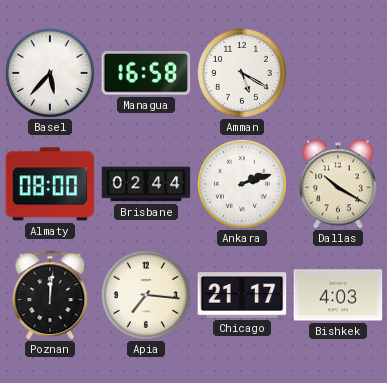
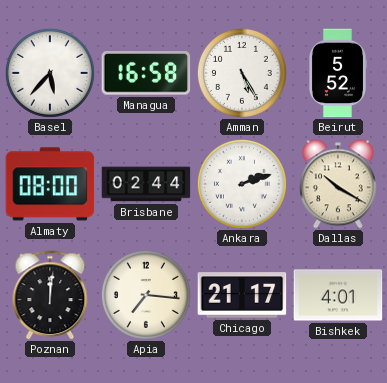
Amman: 5:20 -> 5:25 (242, 73)
Beirut: none -> 5:52 (337, 73)
Bishkek: 4:03 -> 4:01 (338, 295)
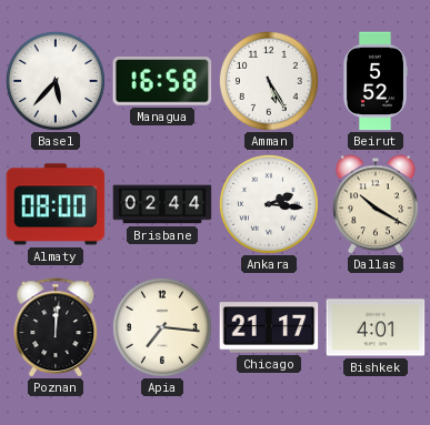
Ankara: 2:12 -> 2:16 (269, 204)
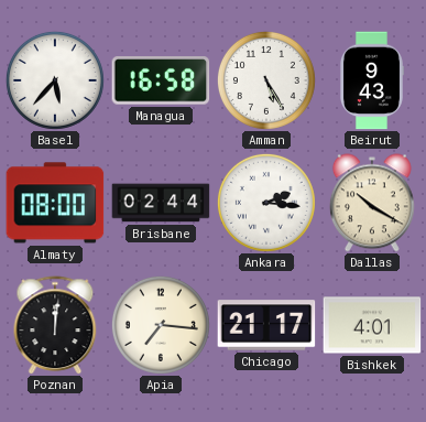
Beirut: 5:52 -> 9:43 (371, 80)
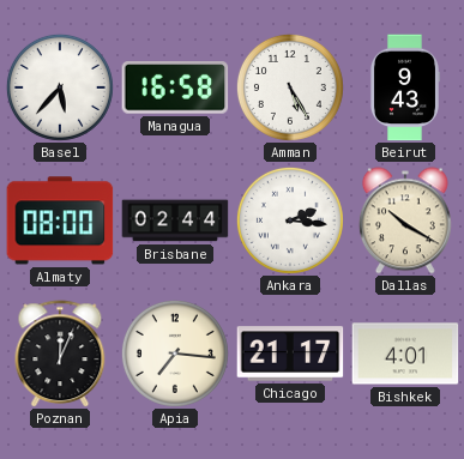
Poznan: 12:01 -> 12:04 (60, 354)
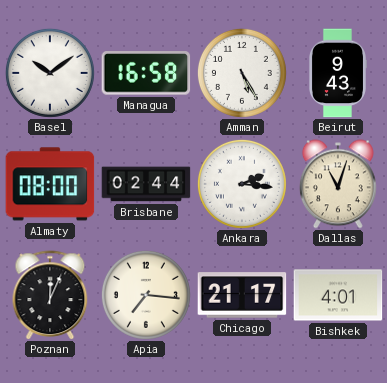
Basel: 5:37 -> 10:09 (50, 73)
Dallas: 10:20 -> 11:03 (338, 184)
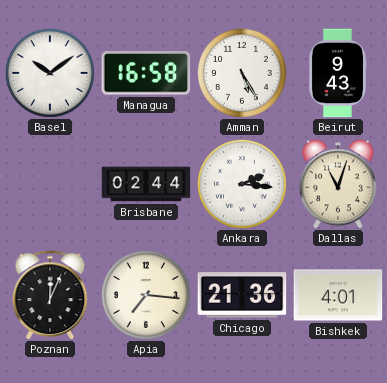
Almaty: 08:00 -> none (50, 184)
Chicago: 21:17 -> 21:36 (242, 295)
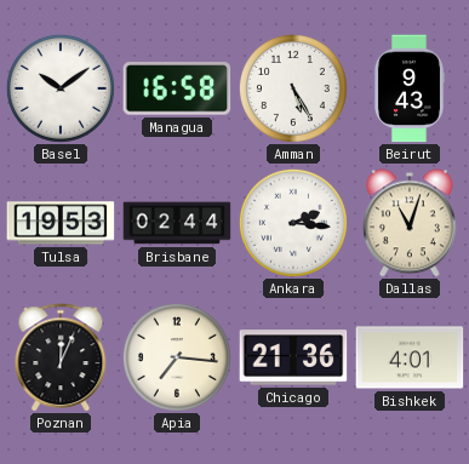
Tulsa: none -> 19:53 (61, 223)
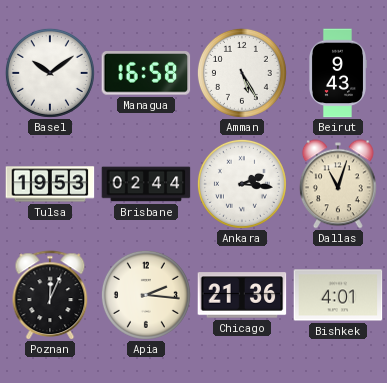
Apia: 7:16 -> 2:16 (146, 295)
